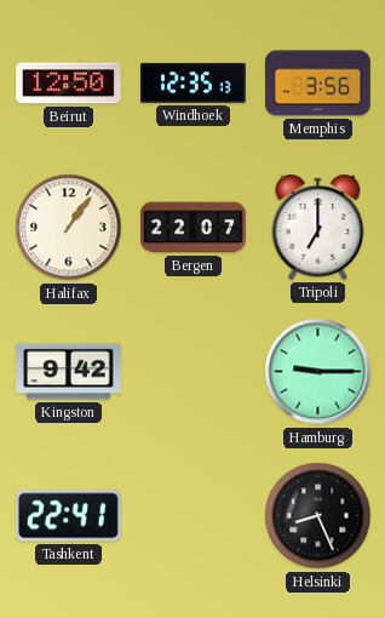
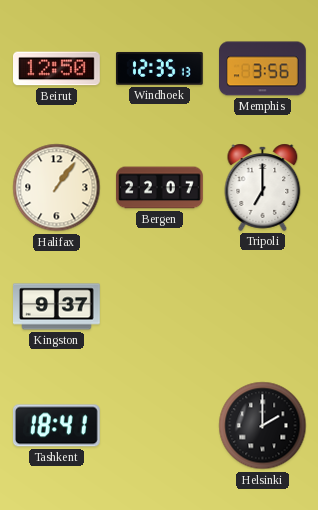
Kingston: 9:42 -> 9:37 (57, 307)
Hamburg: 9:15 -> none (318, 372)
Tashkent: 22:41 -> 18:41 (56, 426)
Helsinki: 8:26 -> 2:00 (263, 426)
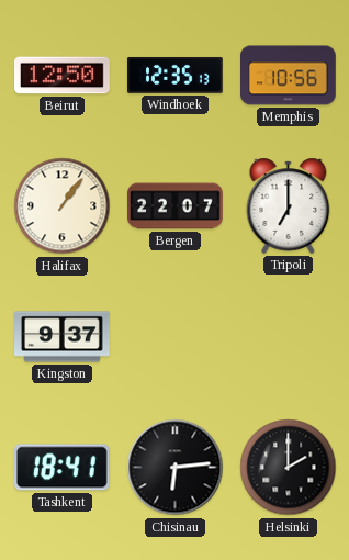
Memphis: 3:56 -> 10:56 (289, 76)
Chisinau: none -> 6:14 (176, 468)
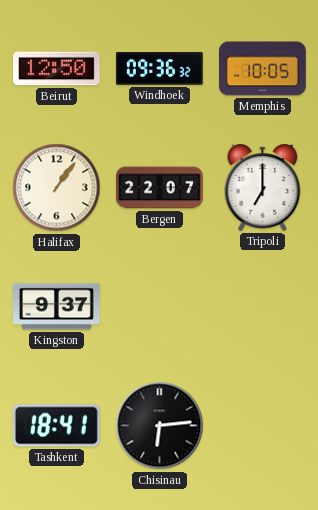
Windhoek: 12:35 -> 09:36 (159, 68)
Memphis: 10:56 -> 10:05 (263, 69)
Helsinki: 2:00 -> none (289, 468)
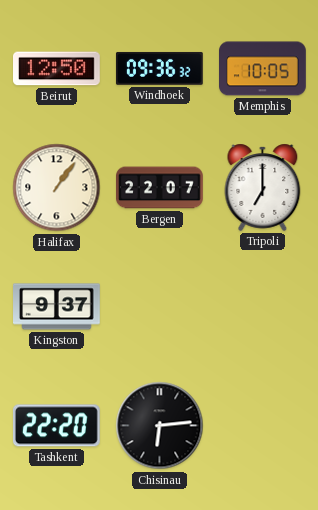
Tashkent: 18:41 -> 22:20 (56, 426)
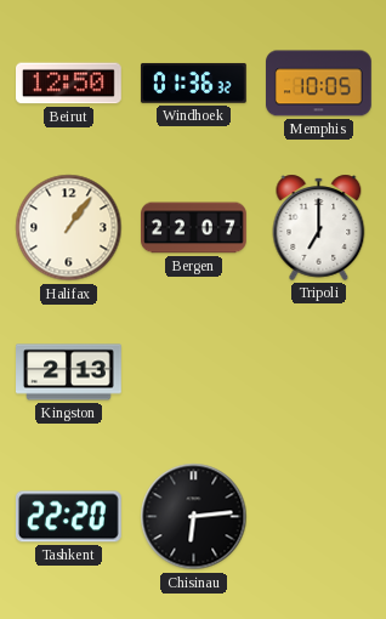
Windhoek: 09:36 -> 01:36 (193, 83)
Kingston: 9:37 -> 2:13 (69, 373)
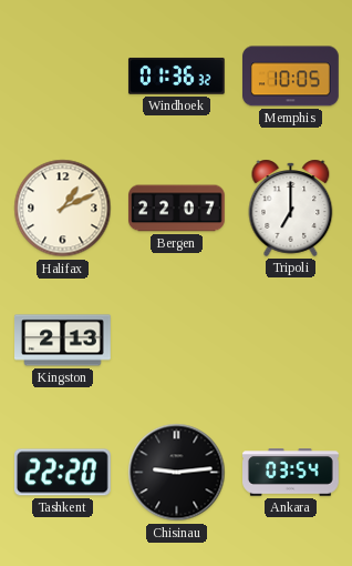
Beirut: 12:50 -> none (69, 84)
Halifax: 1:06 -> 1:11 (63, 209)
Chisinau: 6:14 -> 9:14 (177, 473)
Ankara: none -> 03:54 (291, 473)
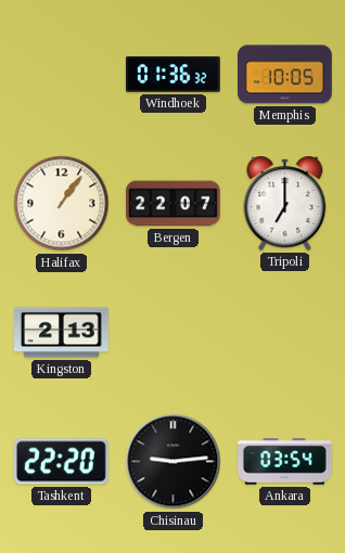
Halifax: 1:11 -> 1:06 (62, 204)
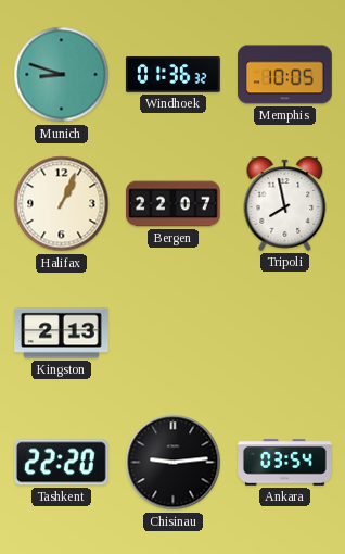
Munich: none -> 8:48 (62, 75)
Halifax: 1:06 -> 1:04 (62, 204)
Tripoli: 7:00 -> 7:58 (285, 203)
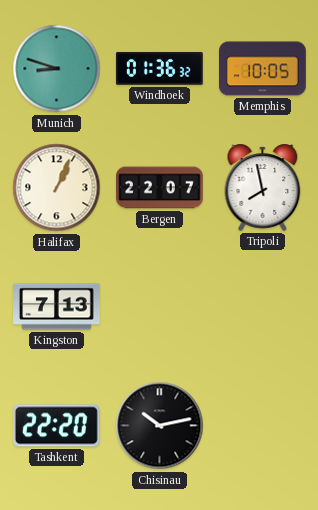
Kingston: 2:13 -> 7:13 (57, 307)
Chisinau: 9:14 -> 10:13 (160, 426)
Ankara: 03:54 -> none (285, 463)
